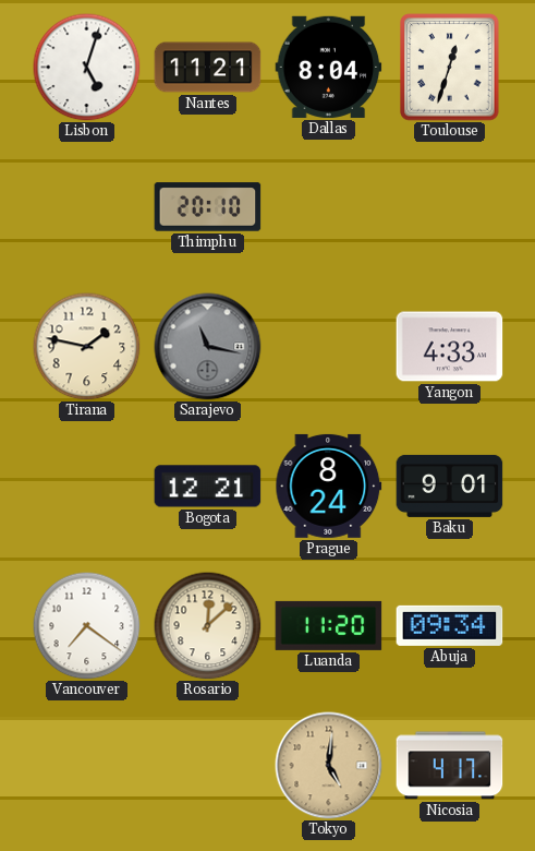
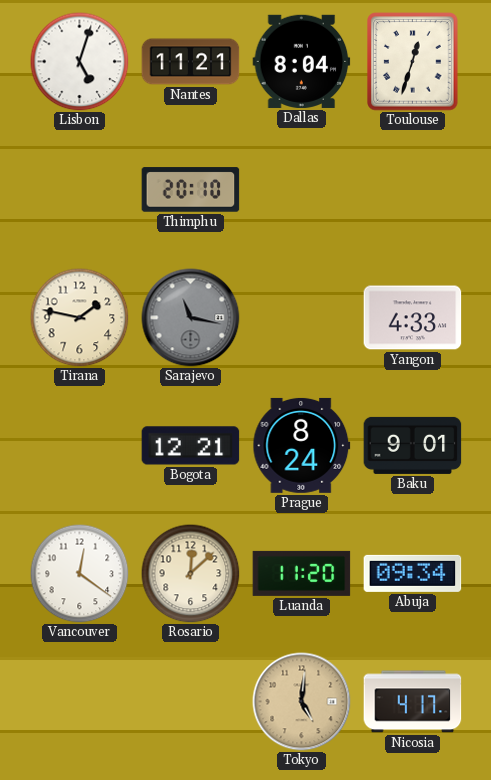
Vancouver: 7:21 -> 12:21 (80, 574)
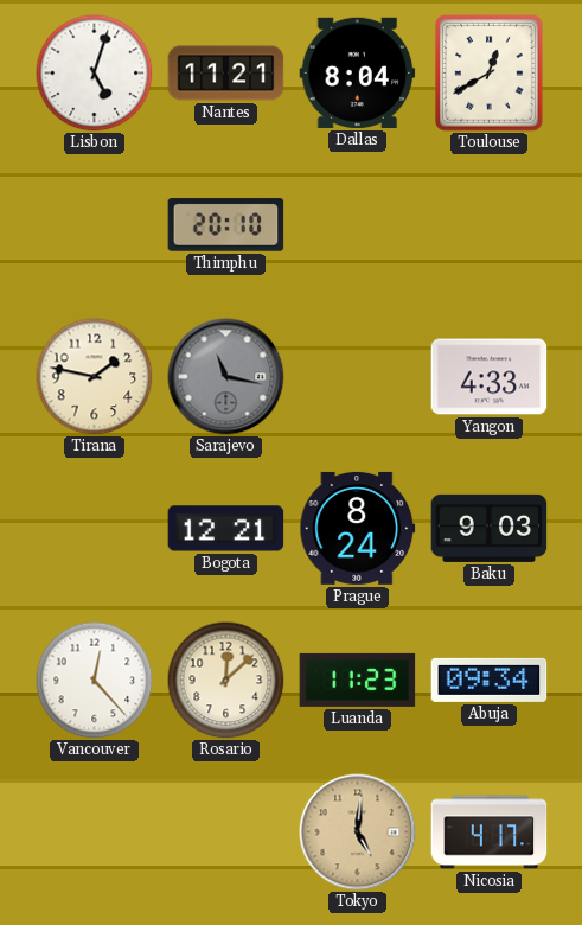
Toulouse: 12:33 -> 12:40 (490, 74)
Baku: 9:01 -> 9:03 (490, 528)
Vancouver: 12:21 -> 12:23 (95, 681)
Luanda: 11:20 -> 11:23 (358, 680)
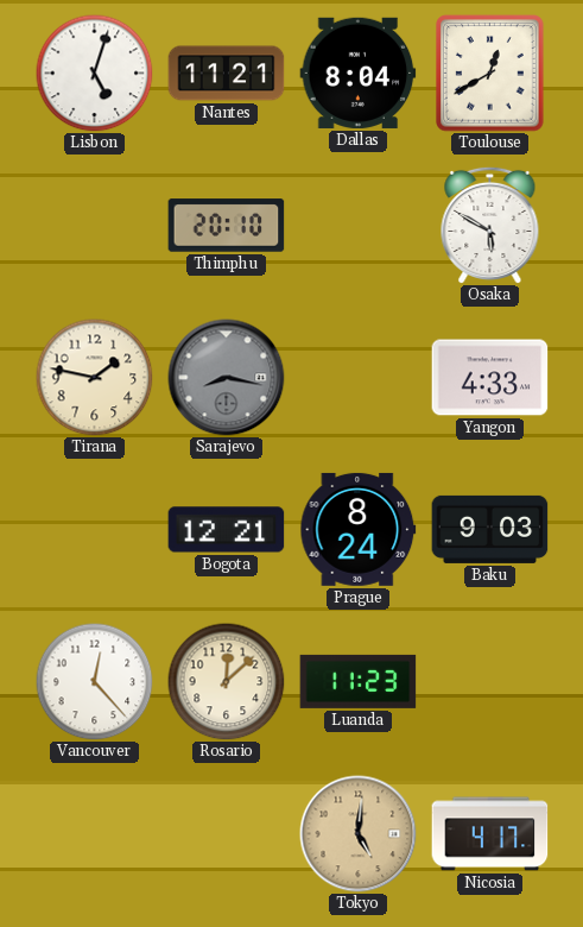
Osaka: none -> 5:50 (490, 225)
Sarajevo: 11:17 -> 8:17 (227, 378)
Abuja: 09:34 -> none (490, 680)
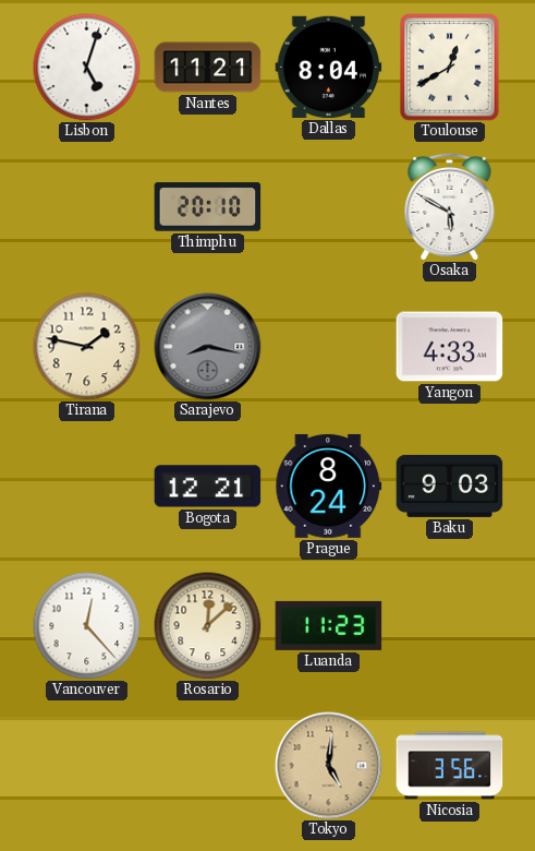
Nicosia: 4:17 -> 3:56 (450, 766)
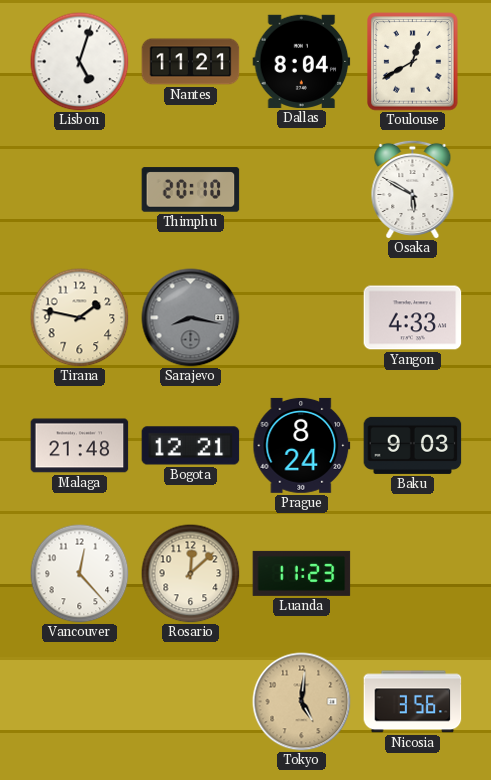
Malaga: none -> 21:48 (80, 446)
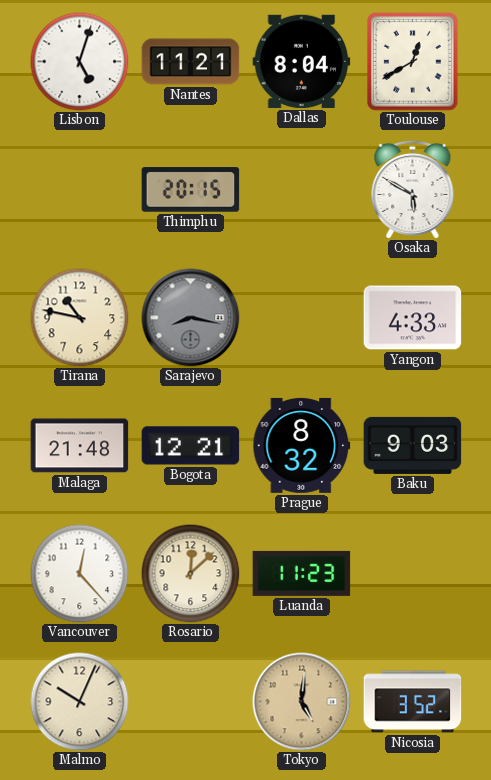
Thimphu: 20:10 -> 20:15 (191, 190)
Tirana: 1:47 -> 10:47 (80, 318)
Prague: 8:24 -> 8:32 (302, 445)
Malmo: none -> 10:04 (80, 702)
Nicosia: 3:56 -> 3:52 (413, 702)
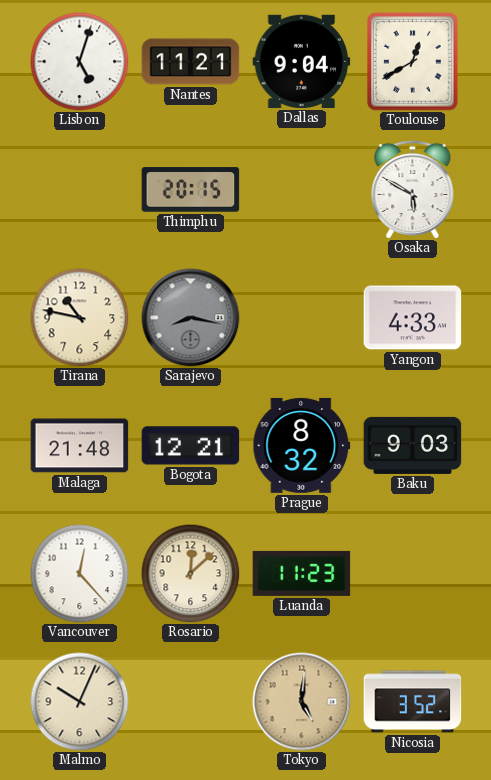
Dallas: 8:04 -> 9:04 (302, 61)
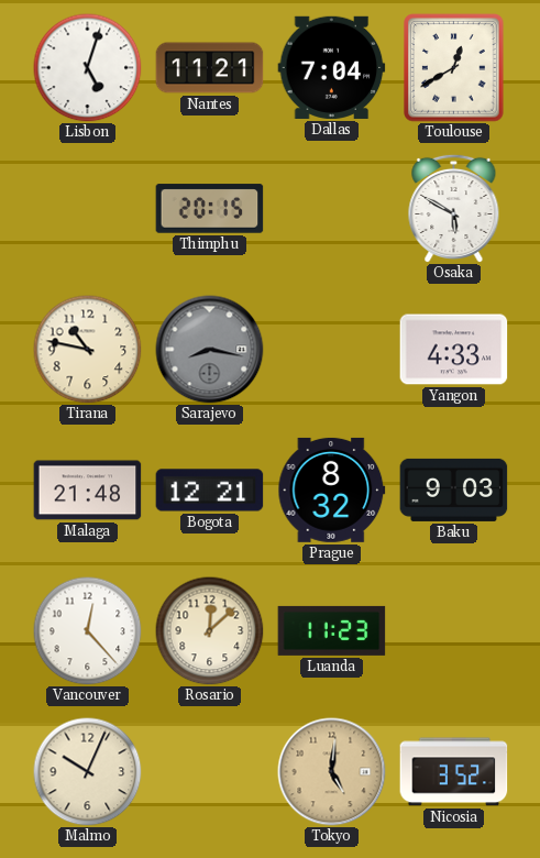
Dallas: 9:04 -> 7:04 (332, 67)
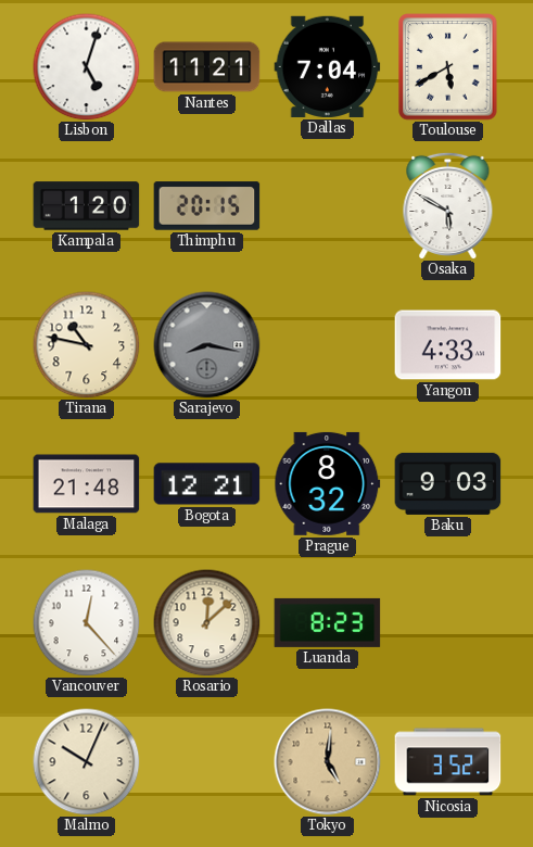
Toulouse: 12:40 -> 5:40 (448, 67)
Kampala: none -> 1:20 (87, 206)
Luanda: 11:23 -> 8:23 (328, 622)
